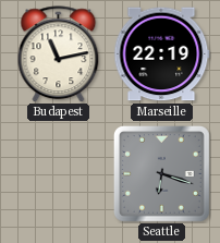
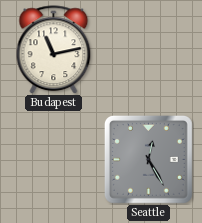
Marseille: 22:19 -> none (162, 54)
Seattle: 6:18 -> 12:25 (148, 159)
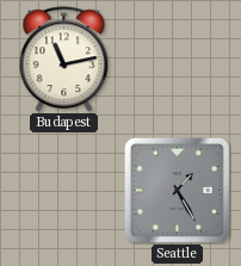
Seattle: 12:25 -> 1:25 (177, 190)
